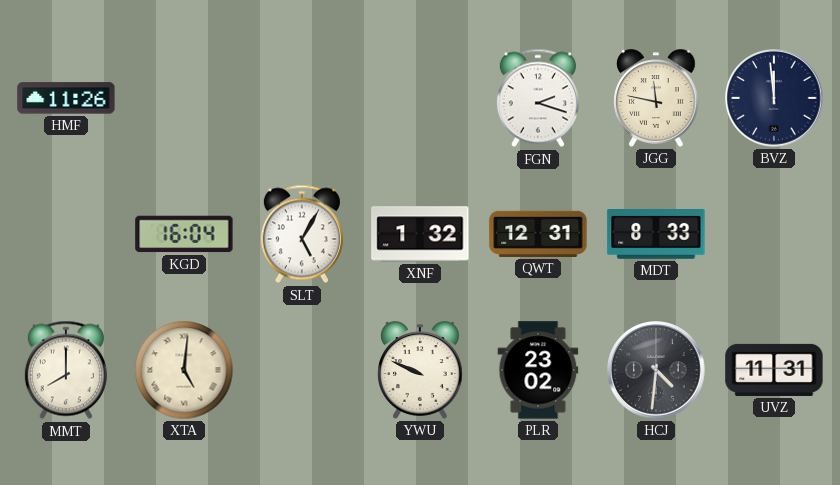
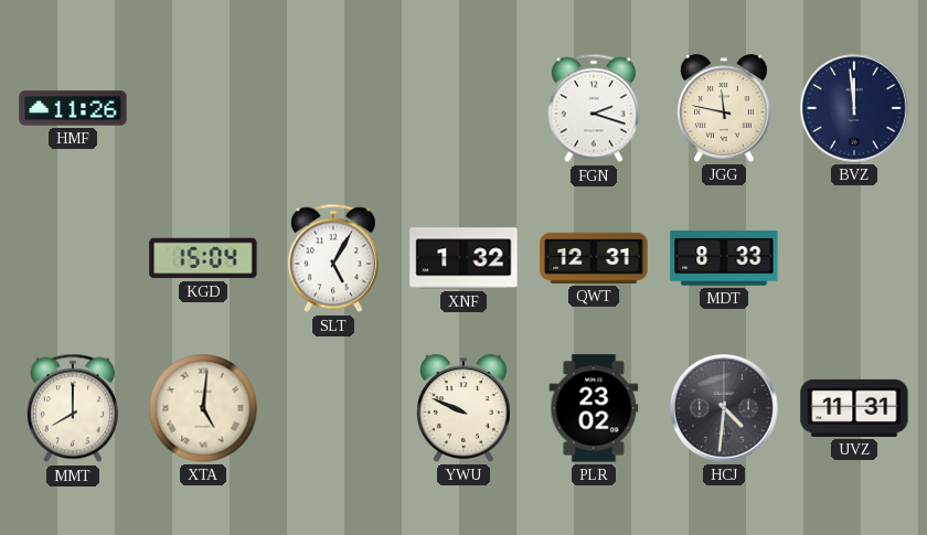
KGD: 16:04 -> 15:04 (203, 258)
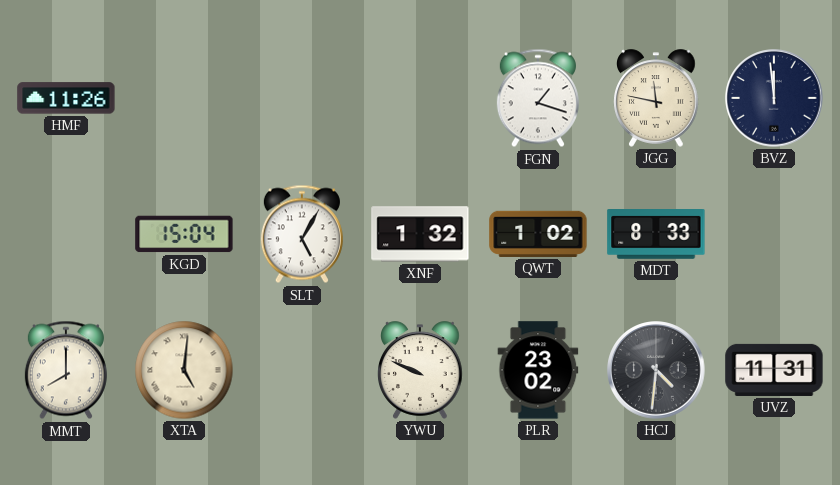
FGN: 2:18 -> 1:18 (538, 98)
QWT: 12:31 -> 1:02 (538, 234)
